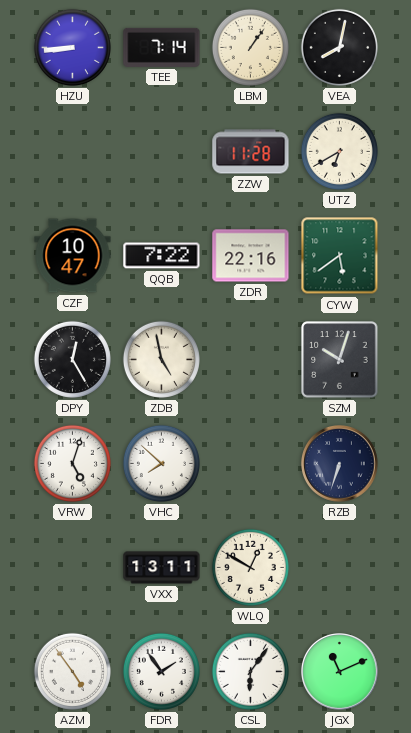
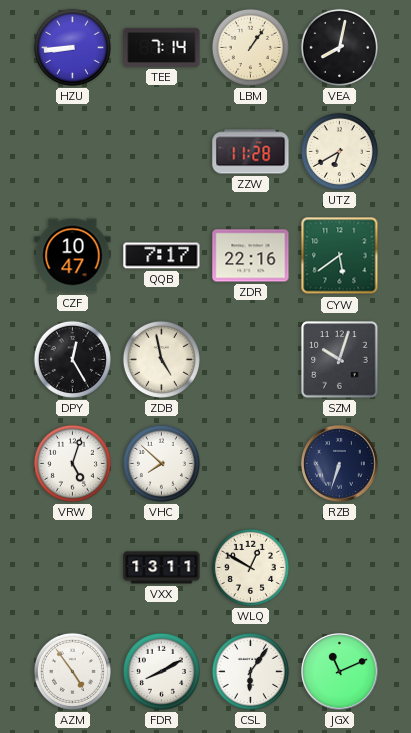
QQB: 7:22 -> 7:17 (162, 256)
FDR: 1:54 -> 8:10 (161, 671)
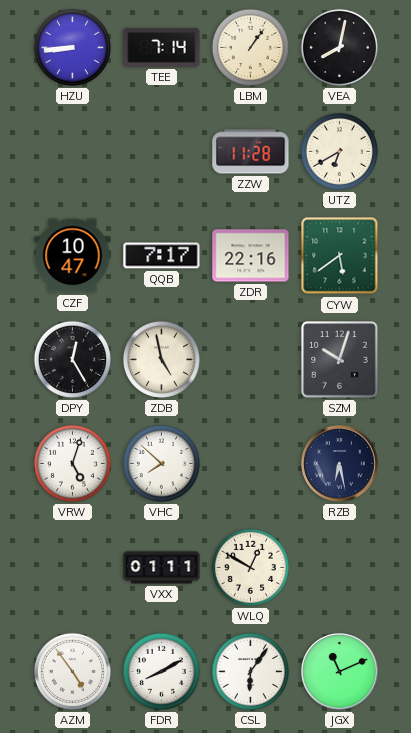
RZB: 6:33 -> 6:28 (340, 464)
VXX: 13:11 -> 01:11 (162, 568)
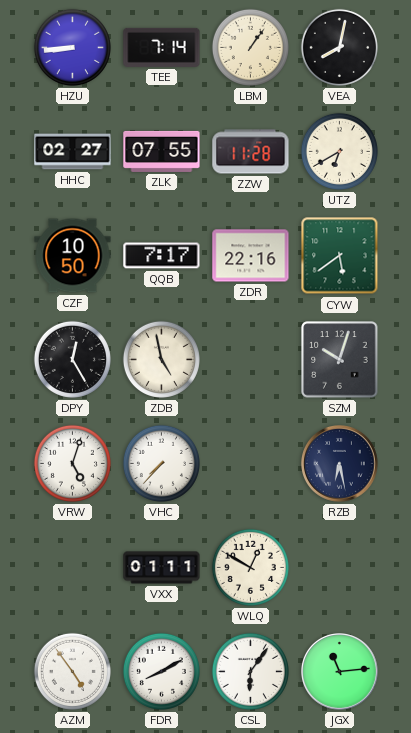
HHC: none -> 02:27 (73, 152)
ZLK: none -> 07:55 (162, 151)
CZF: 10:47 -> 10:50 (73, 256)
VHC: 7:52 -> 7:37 (161, 463)
JGX: 11:11 -> 11:14 (340, 672)
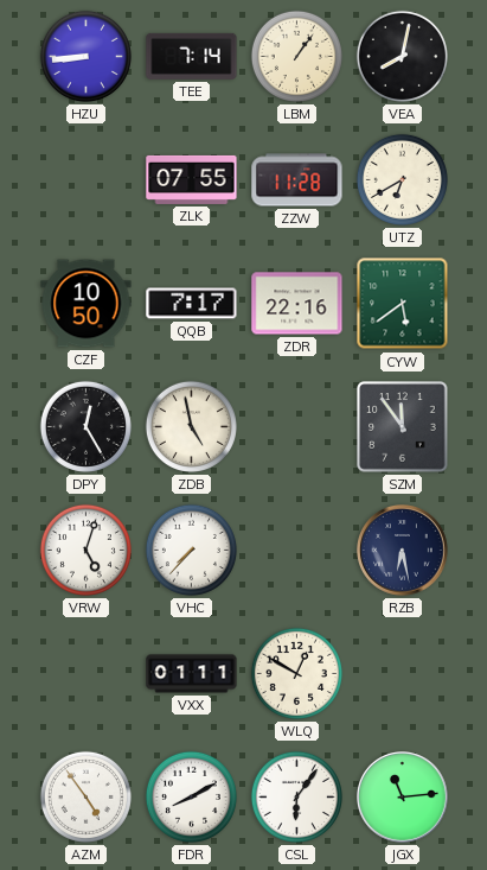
HHC: 02:27 -> none (73, 152)
SZM: 10:03 -> 11:54 (403, 427)
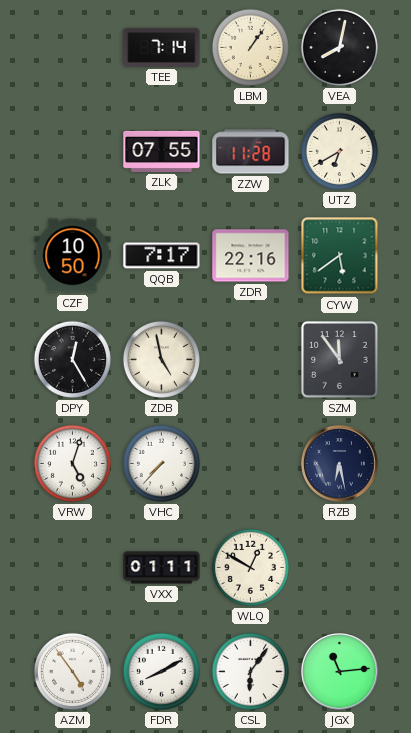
HZU: 8:44 -> none (85, 56)
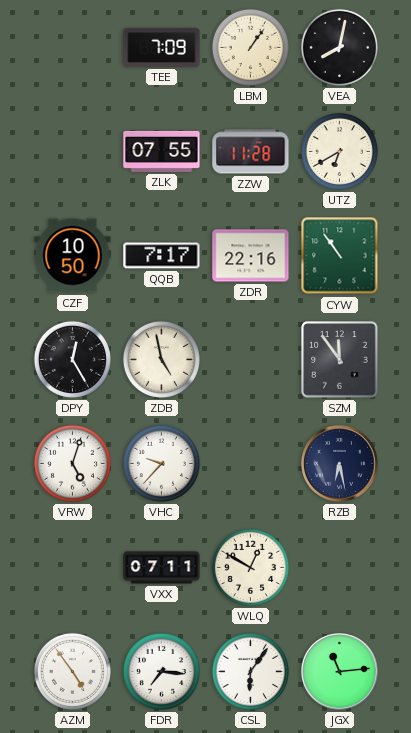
TEE: 7:14 -> 7:09 (162, 47)
CYW: 5:39 -> 10:54 (340, 256)
VHC: 7:37 -> 9:37 (161, 463)
VXX: 01:11 -> 07:11 (162, 568)
FDR: 8:10 -> 7:16 (161, 671)
